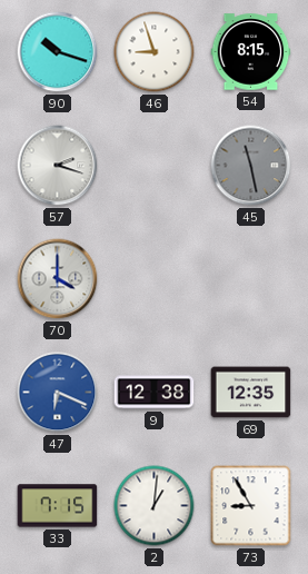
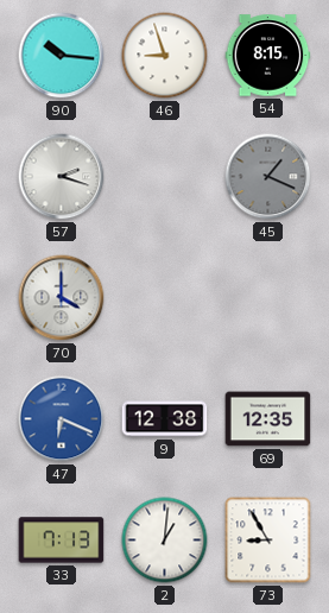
90: 10:18 -> 10:16 (62, 56)
45: 11:28 -> 1:19 (268, 177)
33: 7:15 -> 7:13 (62, 541)
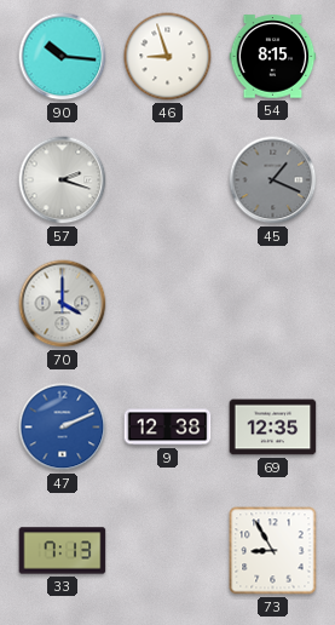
47: 6:19 -> 2:11 (63, 428)
2: 1:01 -> none (165, 541)
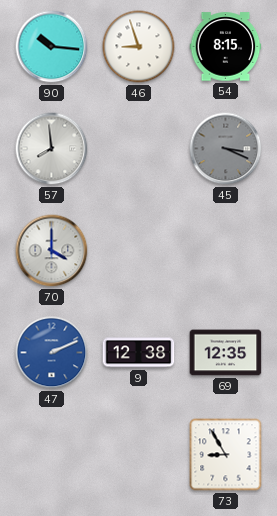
57: 2:18 -> 7:59 (52, 149)
45: 1:19 -> 3:19 (226, 149)
33: 7:13 -> none (63, 551)
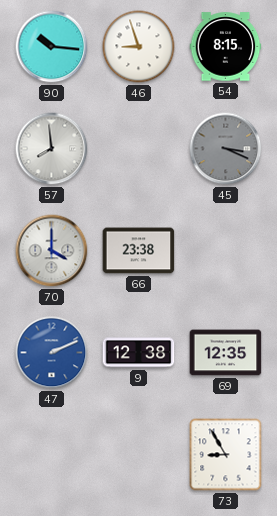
66: none -> 23:38 (139, 251)
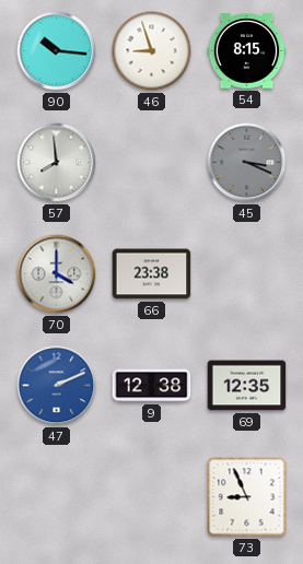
73: 8:55 -> 8:56 (247, 497)
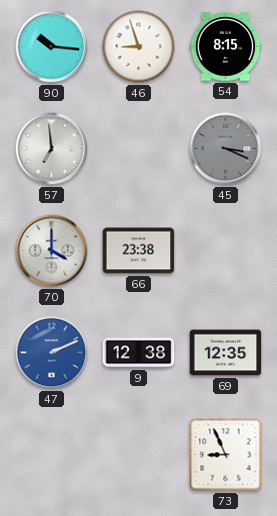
57: 7:59 -> 6:59 (52, 149)
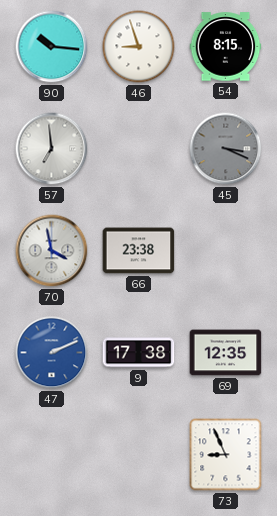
70: 4:00 -> 3:58 (52, 251)
9: 12:38 -> 17:38 (139, 353)
